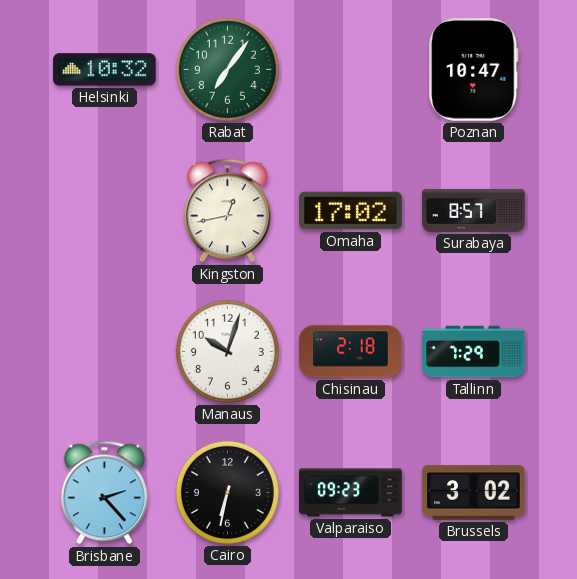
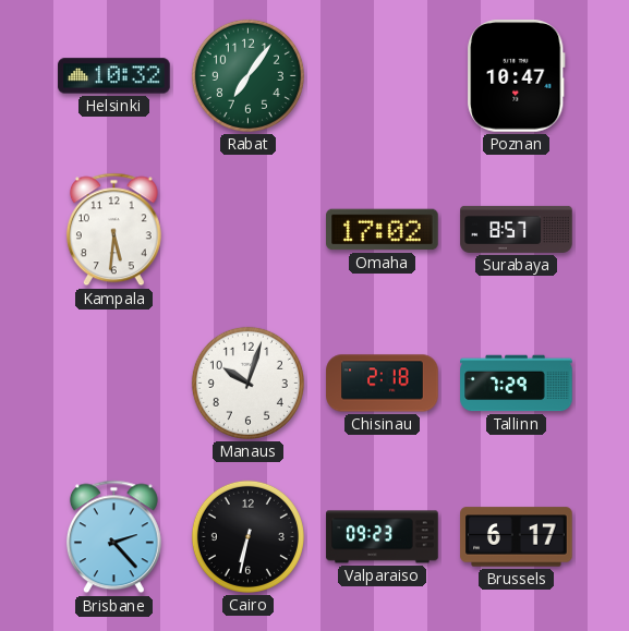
Kampala: none -> 5:31 (113, 230)
Kingston: 12:43 -> none (227, 211)
Brussels: 3:02 -> 6:17 (517, 537)
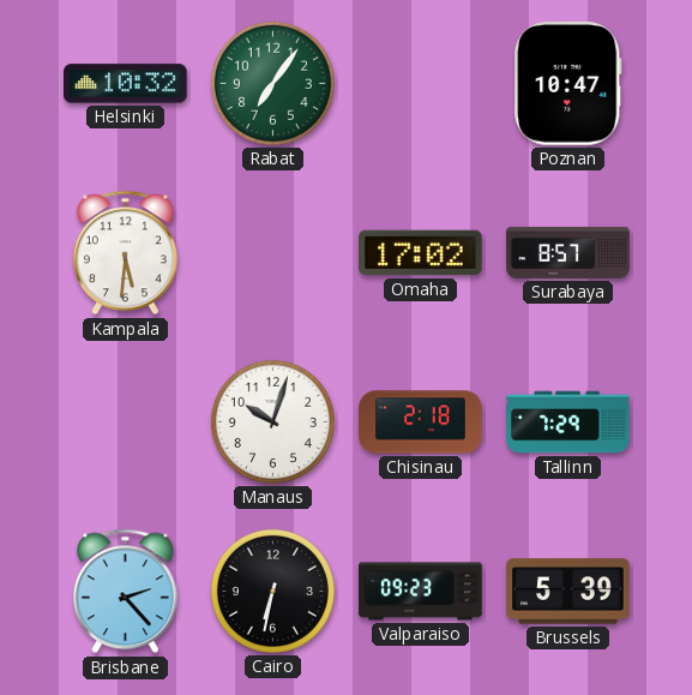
Brussels: 6:17 -> 5:39 (568, 592)
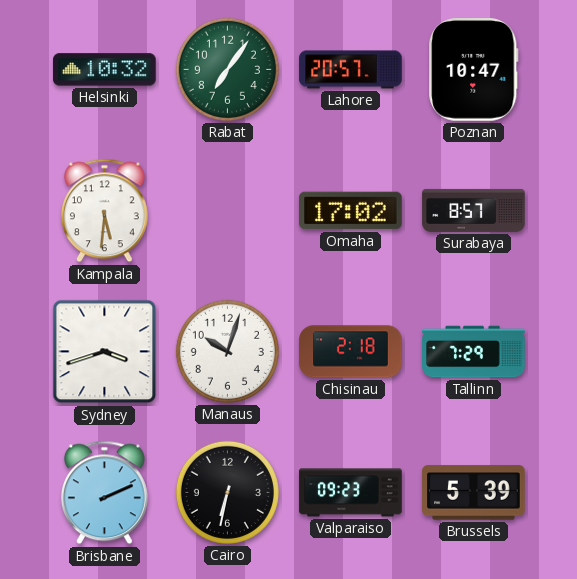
Lahore: none -> 20:57 (351, 70)
Sydney: none -> 3:42 (105, 352)
Brisbane: 2:23 -> 2:11 (104, 493)
